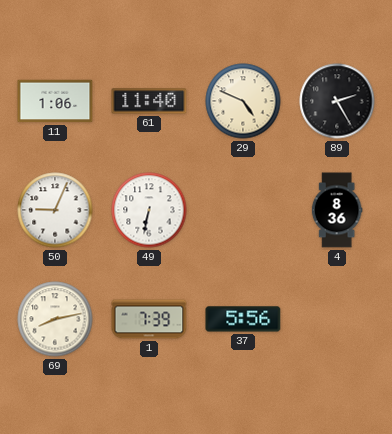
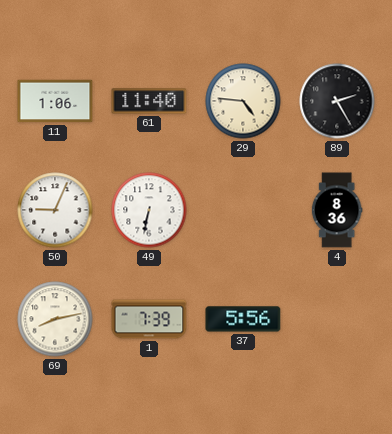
29: 4:49 -> 4:46 (243, 101)
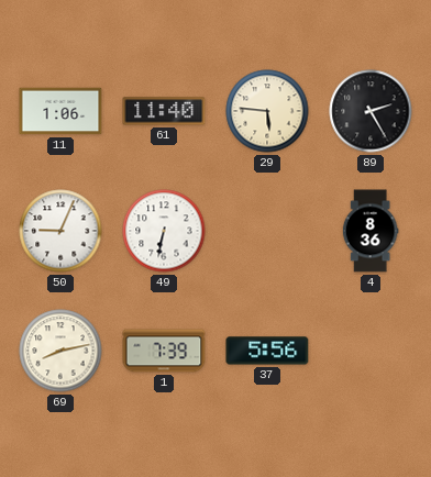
29: 4:46 -> 5:46 (267, 111)
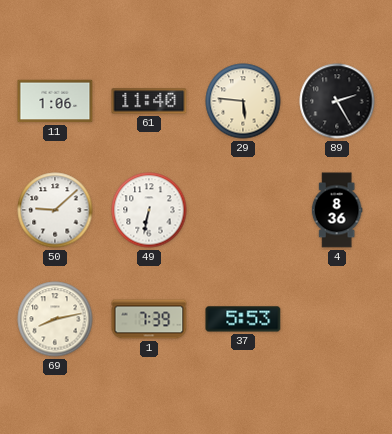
50: 9:04 -> 9:08 (55, 210)
37: 5:56 -> 5:53 (243, 319)
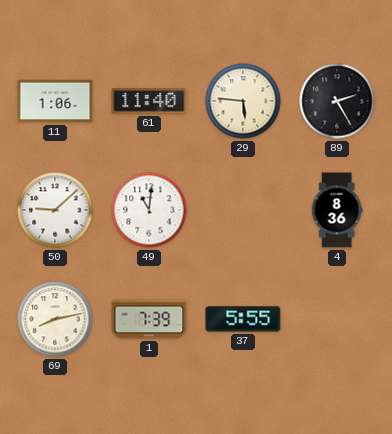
49: 6:32 -> 11:01 (149, 210)
37: 5:53 -> 5:55 (243, 319)
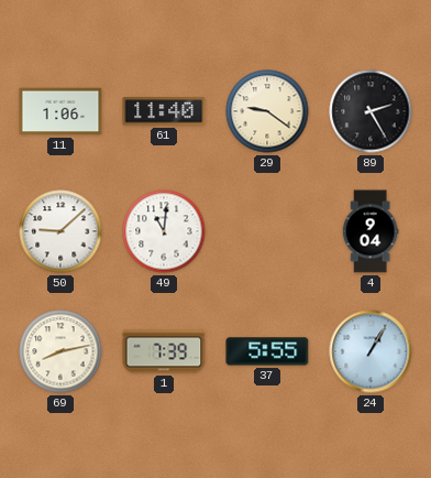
29: 5:46 -> 9:21 (267, 111)
4: 8:36 -> 9:04 (371, 231)
24: none -> 1:05 (371, 351)
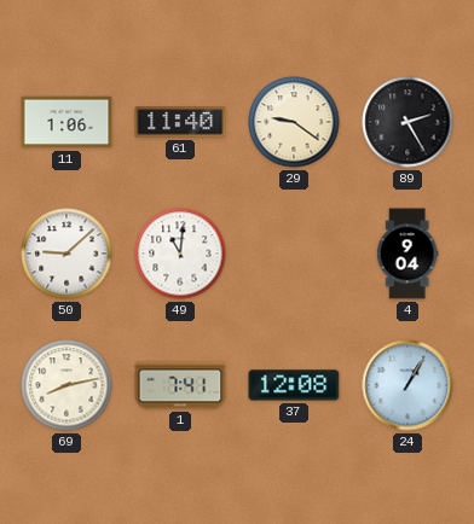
1: 7:39 -> 7:41 (180, 385)
37: 5:55 -> 12:08 (294, 385)
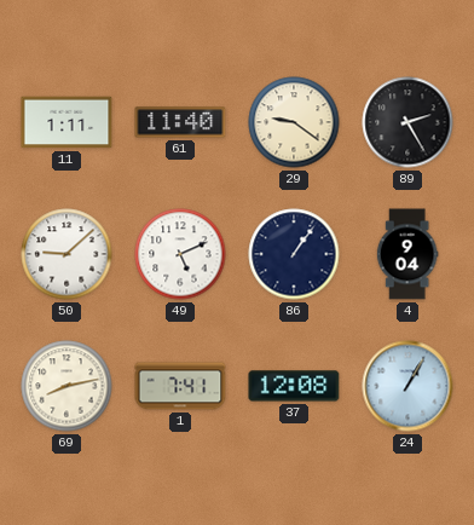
11: 1:06 -> 1:11 (67, 122)
49: 11:01 -> 5:11 (180, 254)
86: none -> 1:06 (294, 254)
